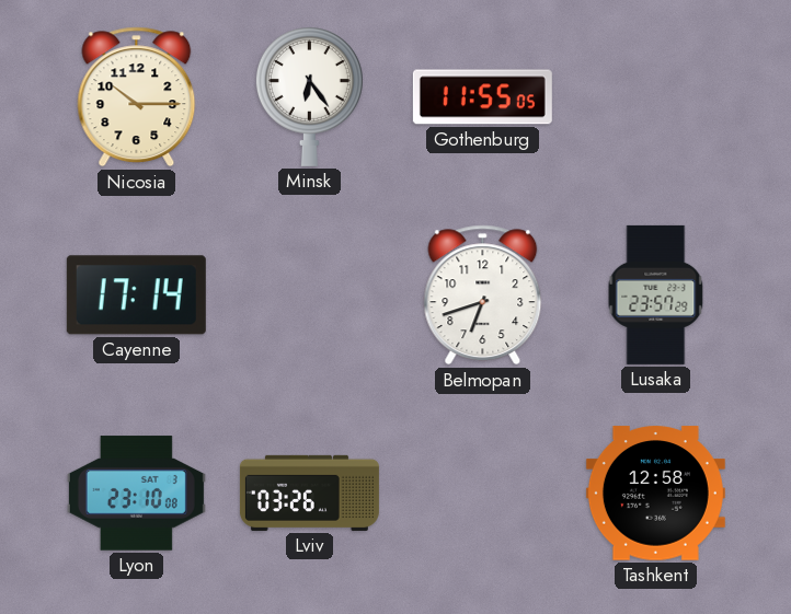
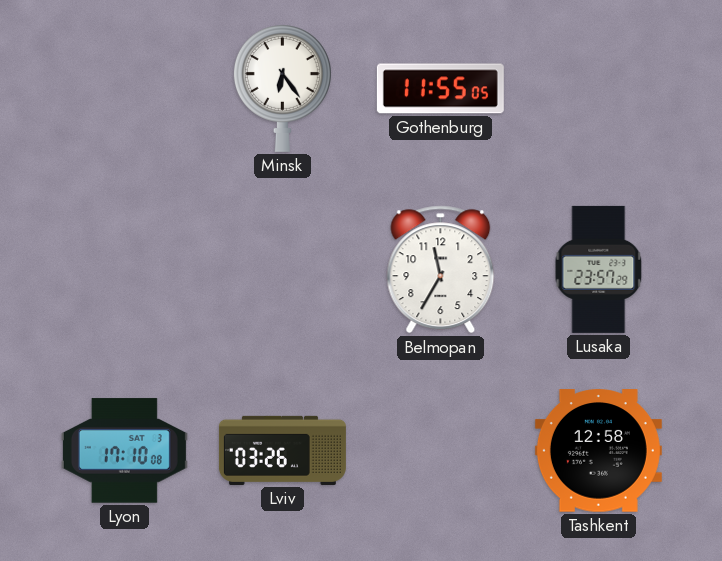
Nicosia: 10:15 -> none (137, 97)
Cayenne: 17:14 -> none (136, 296)
Belmopan: 6:42 -> 11:35 (441, 270)
Lyon: 23:10 -> 17:10 (124, 451)
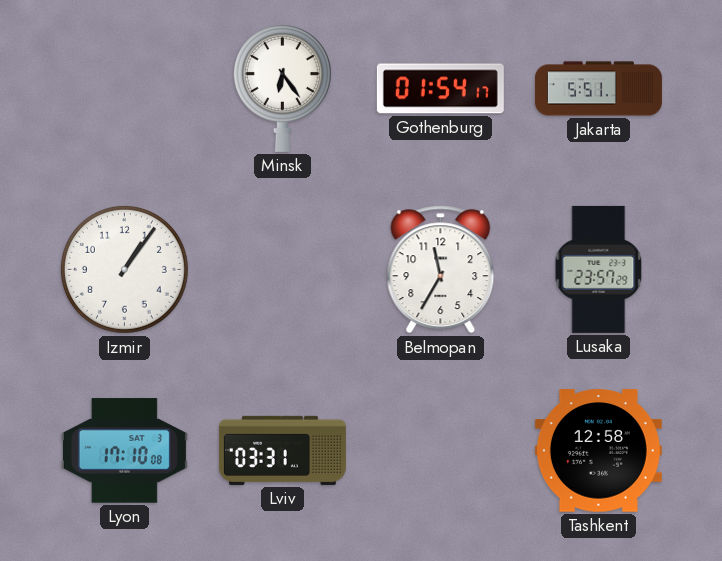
Gothenburg: 11:55 -> 01:54 (440, 89)
Jakarta: none -> 5:51 (598, 89)
Izmir: none -> 1:06 (124, 269)
Lviv: 03:26 -> 03:31 (282, 450)
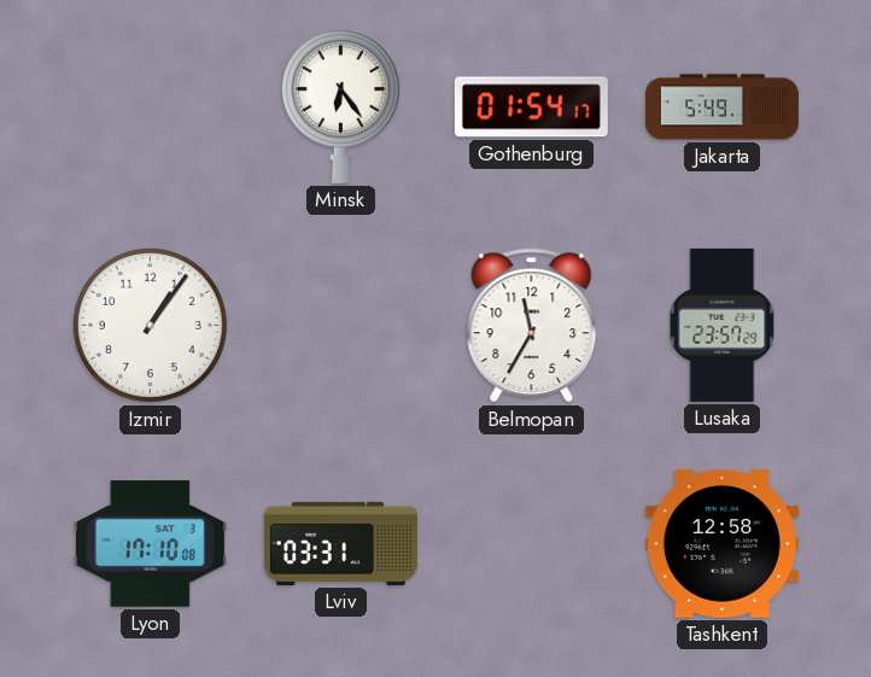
Jakarta: 5:51 -> 5:49 (721, 107)
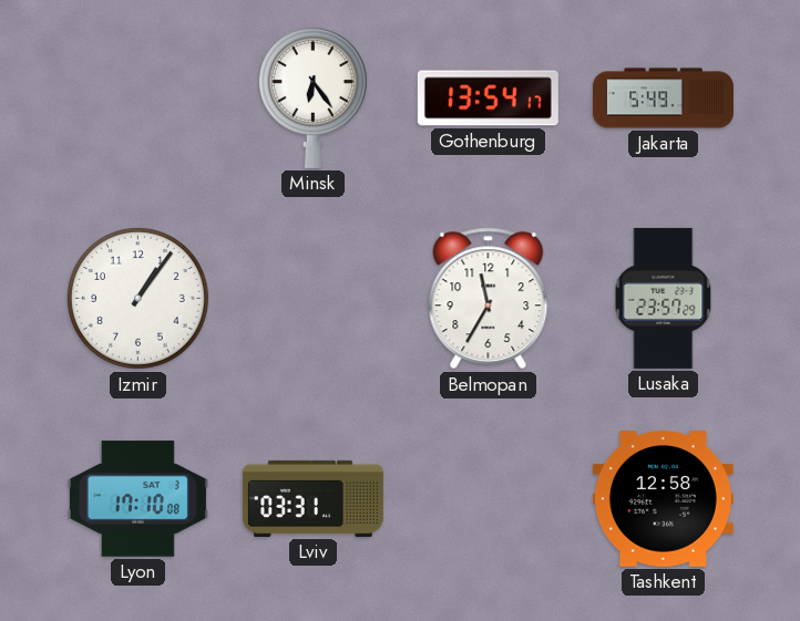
Gothenburg: 01:54 -> 13:54 (488, 99)
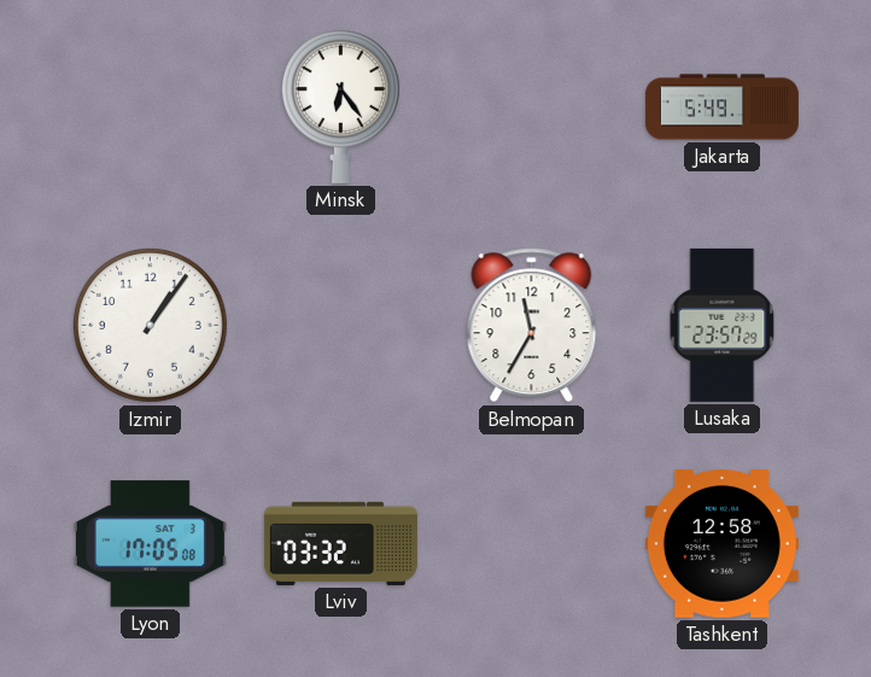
Gothenburg: 13:54 -> none (488, 99)
Lyon: 17:10 -> 17:05 (150, 544)
Lviv: 03:31 -> 03:32 (340, 543)
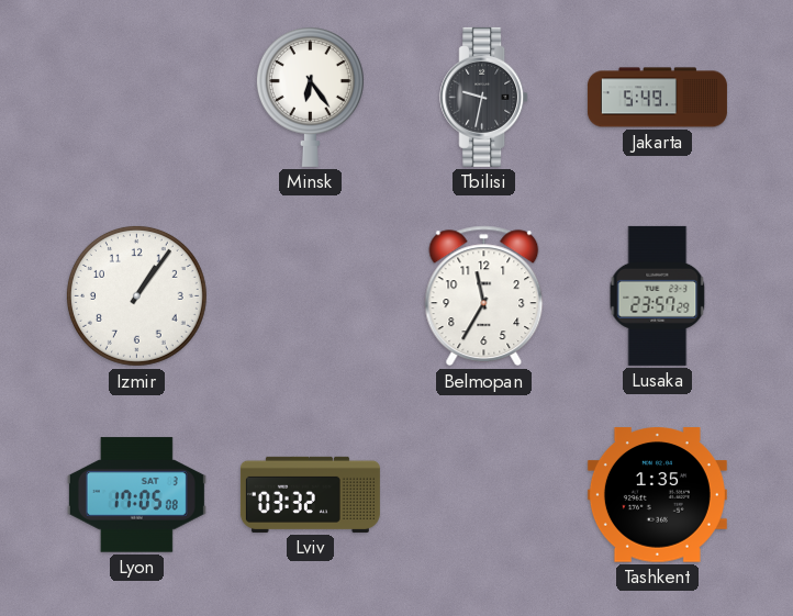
Tbilisi: none -> 9:32 (484, 97)
Tashkent: 12:58 -> 1:35 (657, 495)
